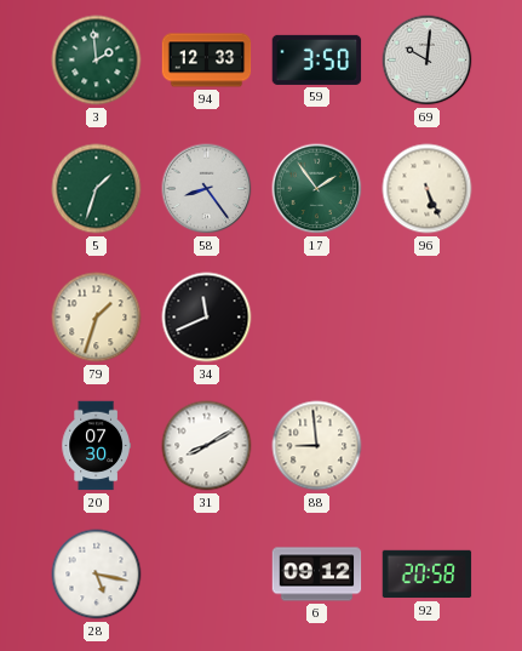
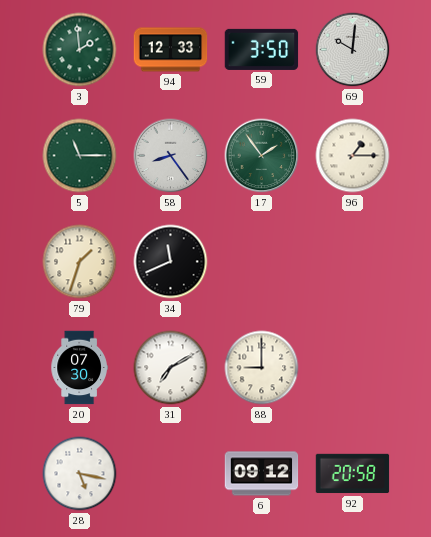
5: 1:33 -> 11:15 (80, 156)
96: 5:26 -> 1:15 (353, 156)
31: 8:10 -> 7:10 (171, 368)
88: 8:59 -> 9:00 (262, 368)
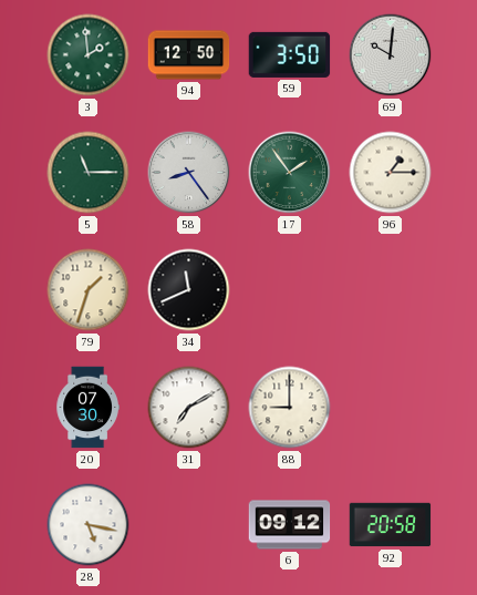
94: 12:33 -> 12:50 (189, 55)
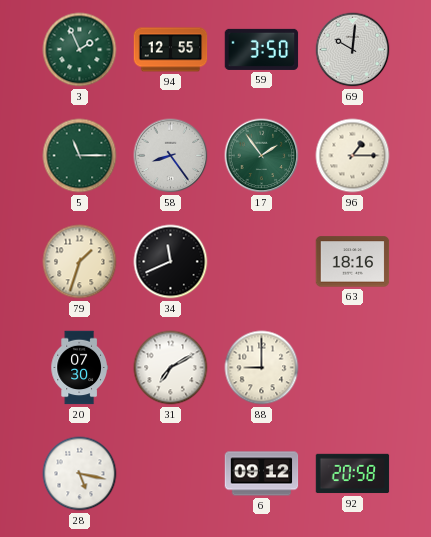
3: 1:59 -> 1:56 (80, 50)
94: 12:50 -> 12:55 (171, 50)
63: none -> 18:16 (353, 262)
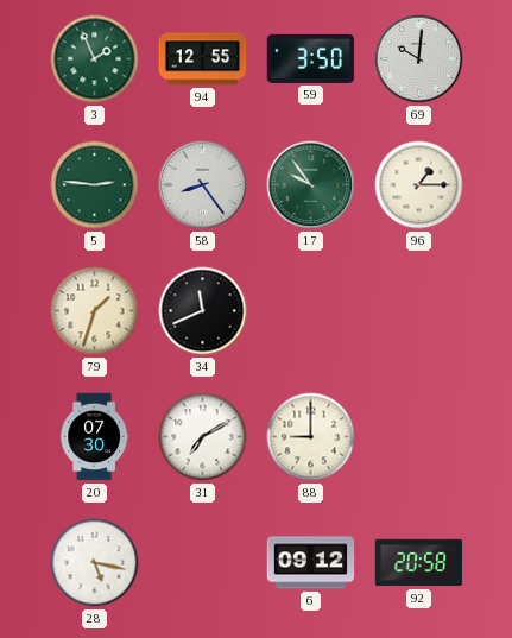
5: 11:15 -> 2:46 (95, 185)
17: 1:54 -> 9:54 (311, 185)
63: 18:16 -> none (353, 262)
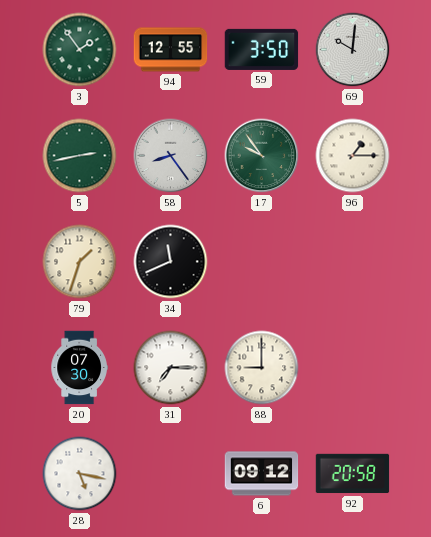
3: 1:56 -> 1:54 (80, 50)
5: 2:46 -> 2:43 (80, 156)
31: 7:10 -> 7:15 (171, 368)
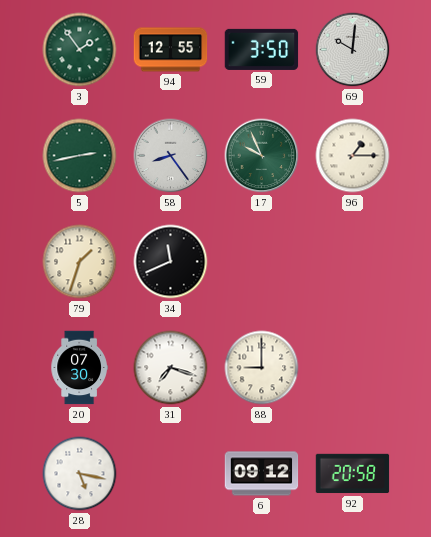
17: 9:54 -> 9:56 (262, 156)
31: 7:15 -> 7:18 (171, 368)
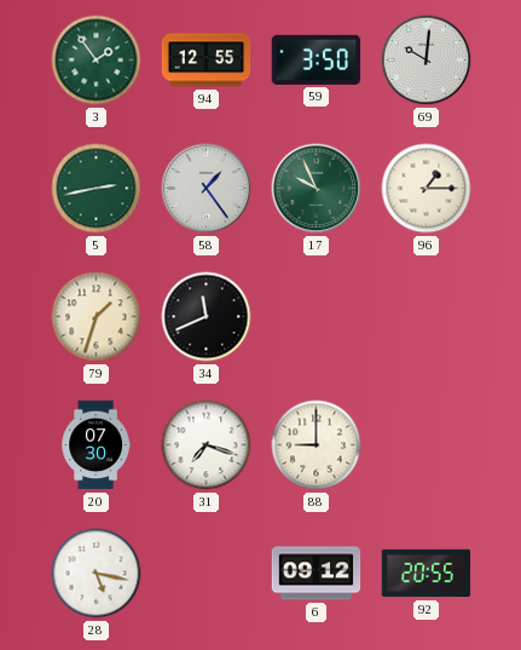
58: 8:24 -> 1:24 (207, 189)
92: 20:58 -> 20:55 (427, 574)
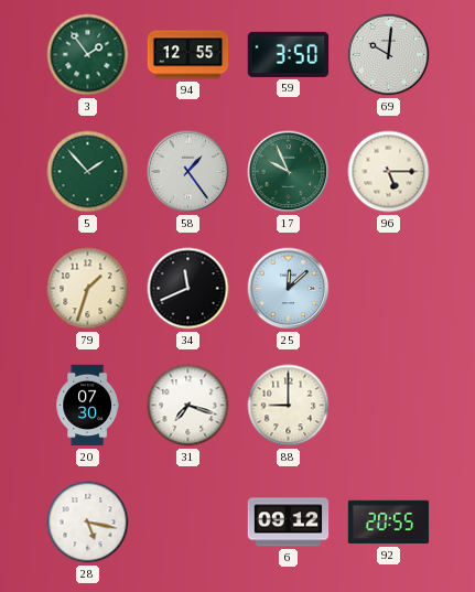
5: 2:43 -> 1:53 (88, 172)
96: 1:15 -> 5:15 (389, 172)
25: none -> 12:08 (289, 289)
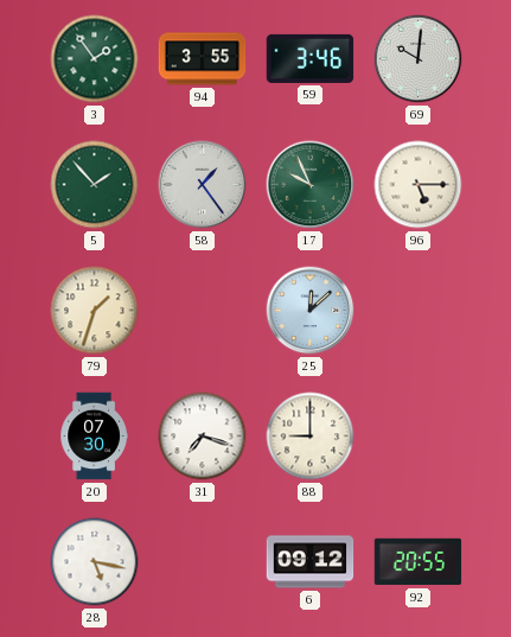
94: 12:55 -> 3:55 (203, 59)
59: 3:50 -> 3:46 (311, 58)
34: 11:41 -> none (188, 289)
